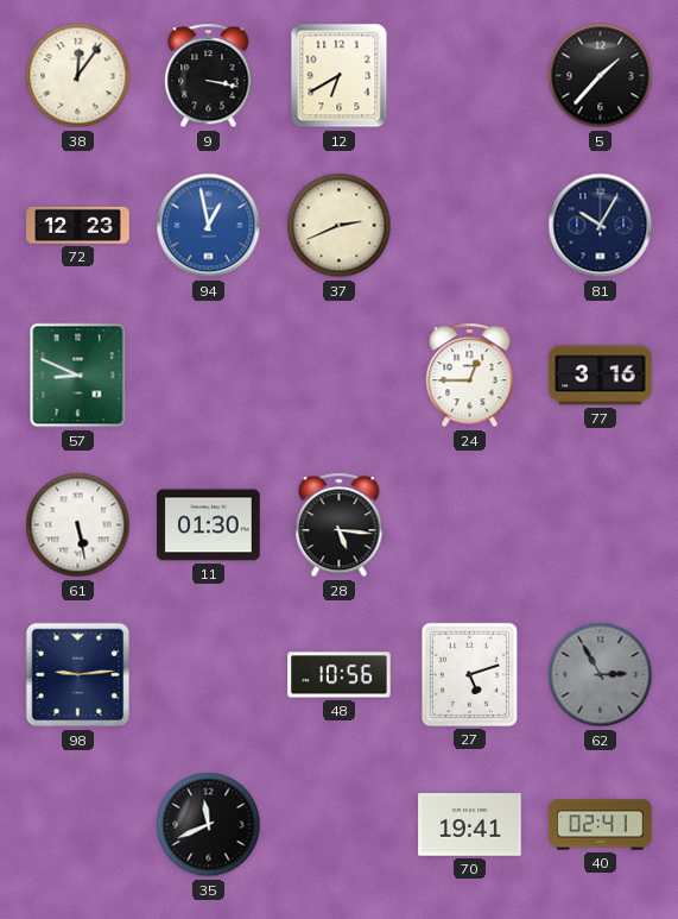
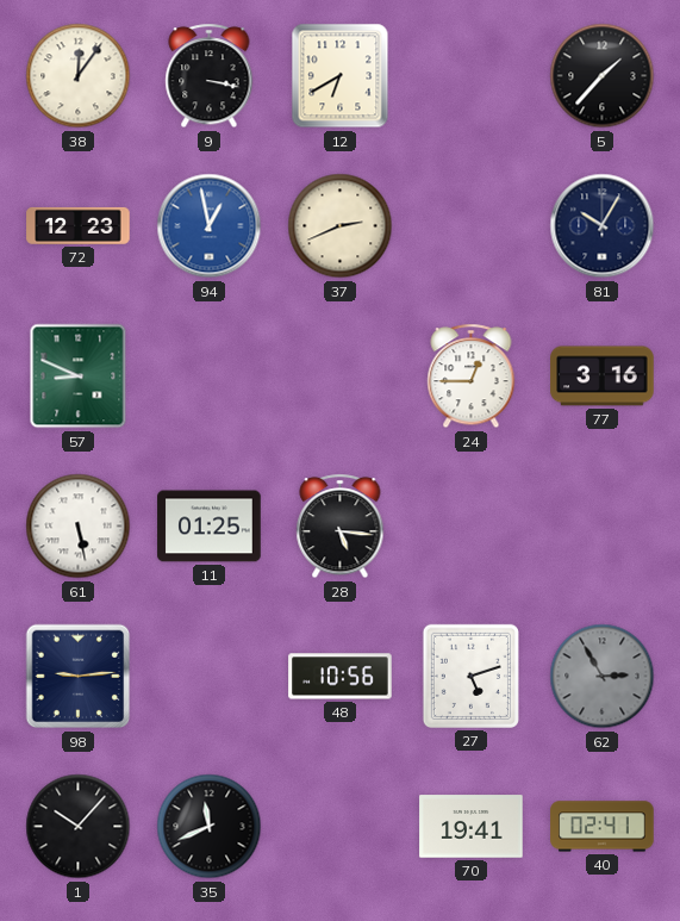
11: 01:30 -> 01:25 (210, 527)
1: none -> 10:07 (79, 827)
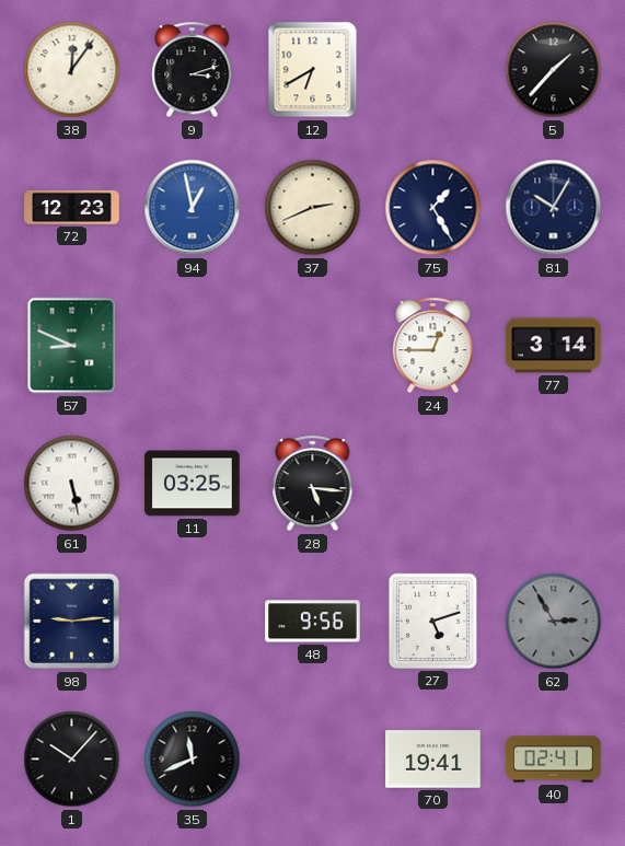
9: 3:17 -> 3:12 (193, 70)
75: none -> 1:25 (433, 208)
77: 3:16 -> 3:14 (554, 346)
11: 01:25 -> 03:25 (193, 484)
48: 10:56 -> 9:56 (313, 622)
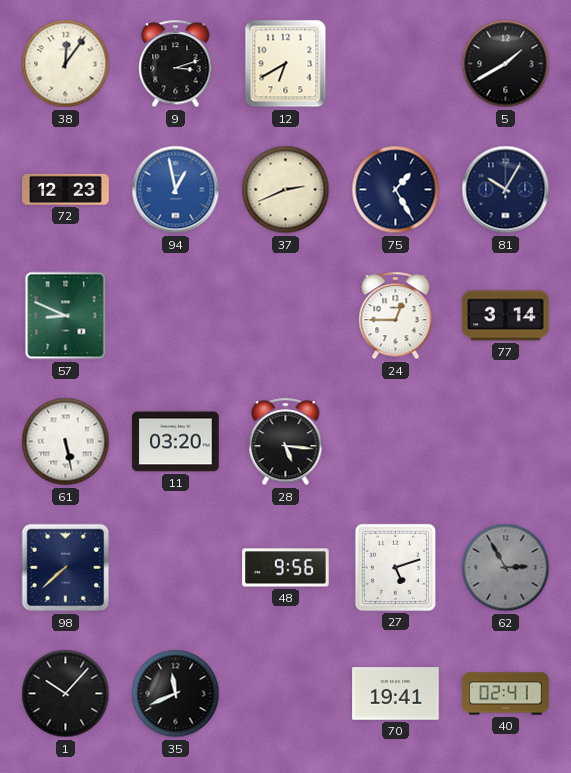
5: 1:37 -> 1:40 (506, 64)
11: 03:25 -> 03:20 (176, 442)
98: 9:14 -> 7:38 (66, 568)
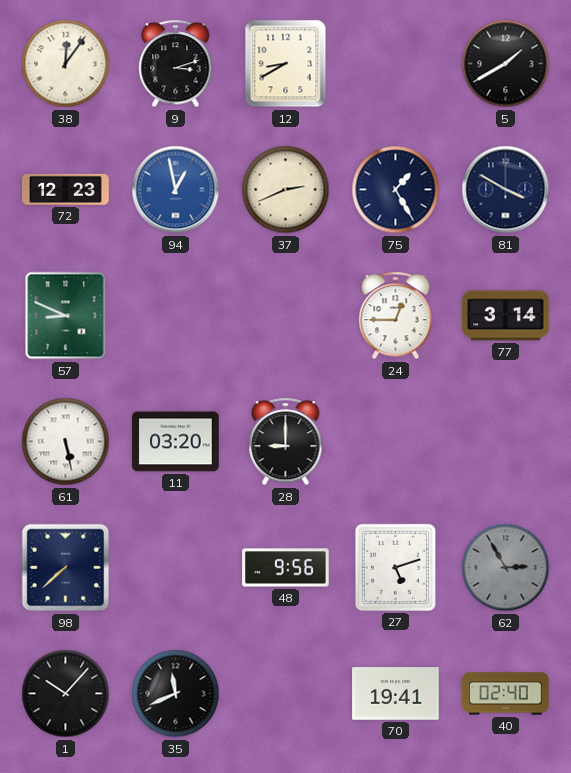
12: 6:40 -> 8:40 (286, 64)
81: 10:05 -> 3:50 (506, 190)
28: 5:16 -> 9:00 (286, 442)
40: 02:41 -> 02:40 (506, 694)
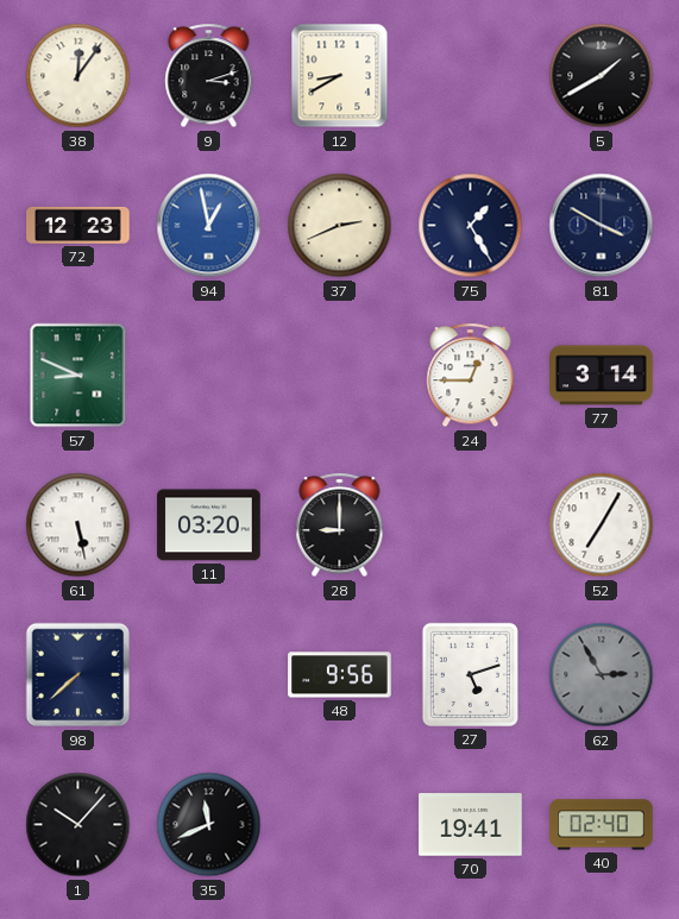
52: none -> 7:05 (602, 525)
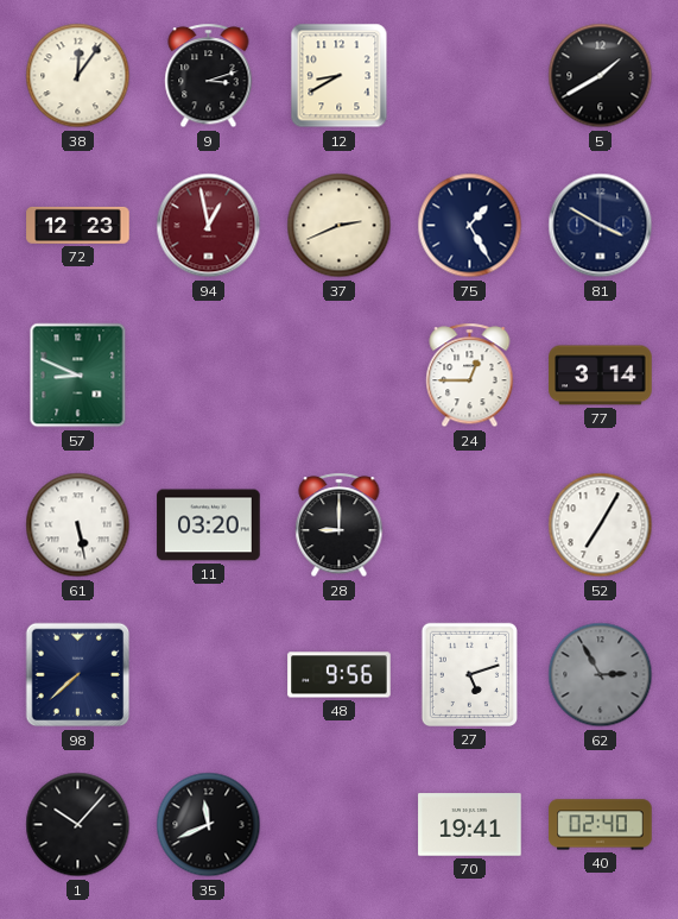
94 dial: blue -> burgundy (209, 226)
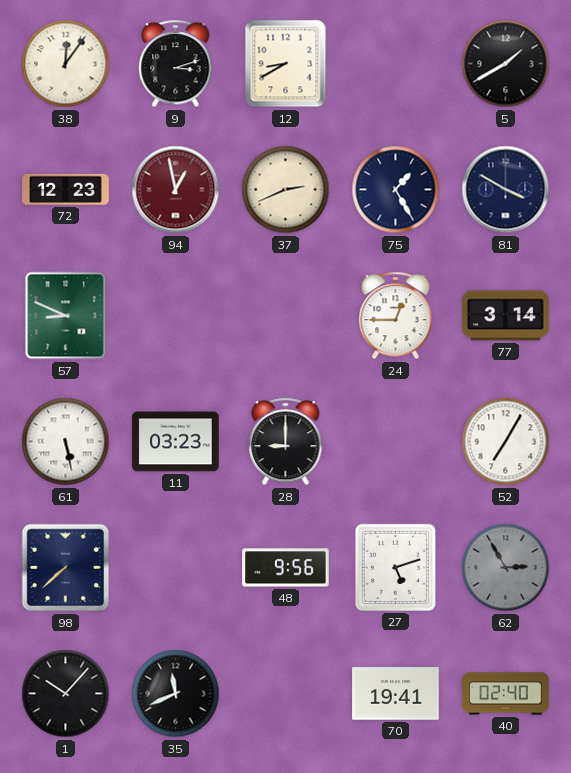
11: 03:20 -> 03:23 (176, 442)
